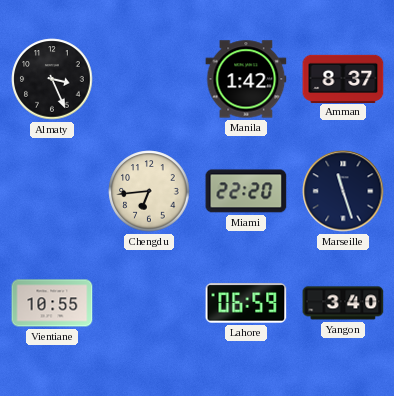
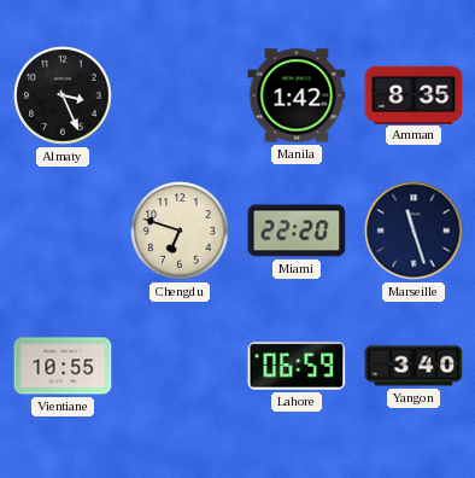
Amman: 8:37 -> 8:35 (414, 94)
Chengdu: 6:44 -> 6:48 (180, 231)
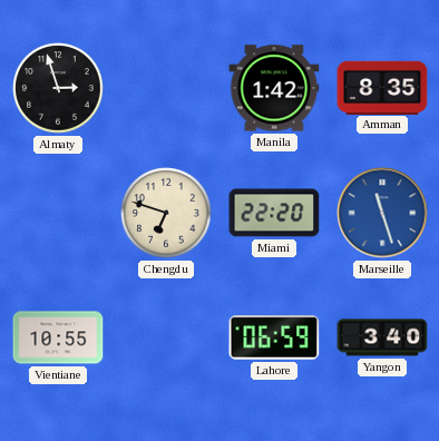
Almaty: 3:26 -> 2:57 (58, 88)
Marseille dial: navy -> blue (382, 213)
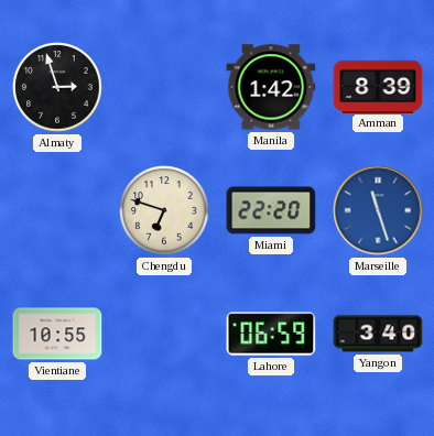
Amman: 8:35 -> 8:39 (378, 86)
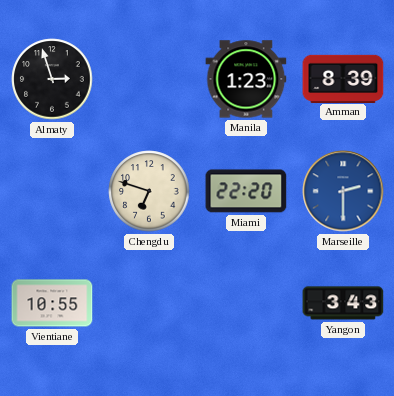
Manila: 1:42 -> 1:23 (246, 79)
Marseille: 11:27 -> 2:30 (343, 191)
Lahore: 06:59 -> none (271, 334)
Yangon: 3:40 -> 3:43 (343, 303)
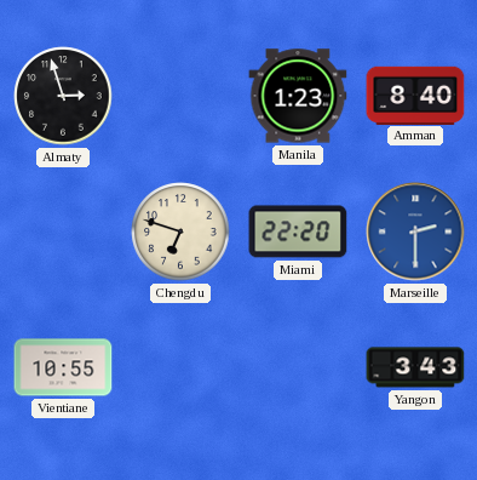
Amman: 8:39 -> 8:40 (415, 95)
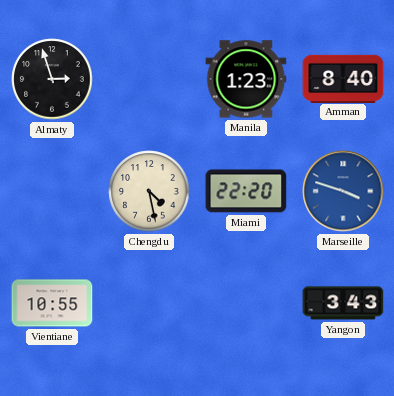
Chengdu: 6:48 -> 4:28 (149, 191)
Marseille: 2:30 -> 3:48 (343, 191)
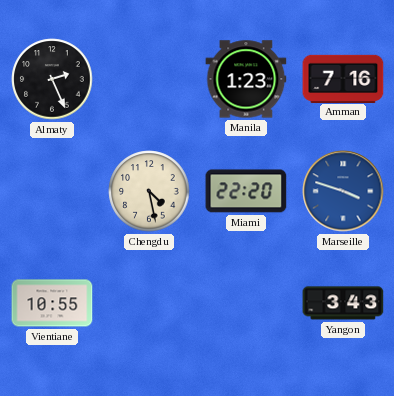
Almaty: 2:57 -> 2:26 (52, 79)
Amman: 8:40 -> 7:16 (343, 78)
